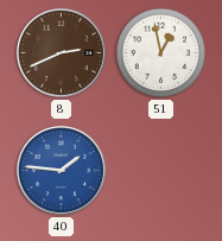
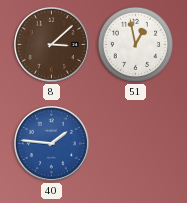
8: 2:41 -> 3:08 (51, 44)
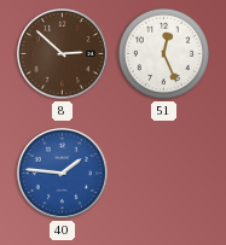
8: 3:08 -> 2:52 (62, 53)
51: 12:58 -> 12:26 (164, 54)
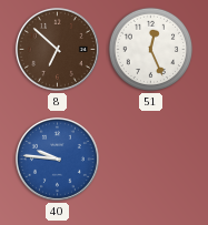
8: 2:52 -> 6:52 (57, 49)
40: 1:46 -> 9:46 (57, 158)
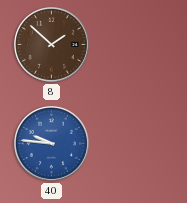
8: 6:52 -> 1:52 (51, 44)
51: 12:26 -> none (151, 50)
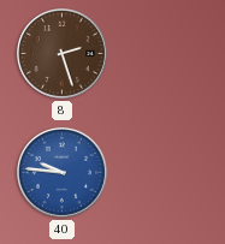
8: 1:52 -> 2:27 (61, 53)
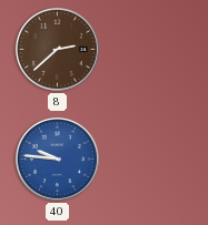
8: 2:27 -> 2:38 (57, 49)
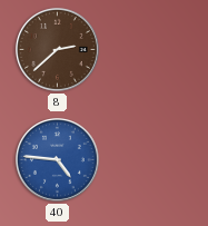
40: 9:46 -> 4:46 (57, 159)
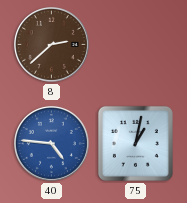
75: none -> 1:02 (135, 143)
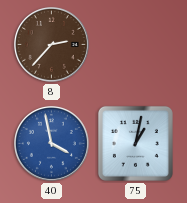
8: 2:38 -> 2:37 (51, 44)
40: 4:46 -> 3:58 (51, 143)
